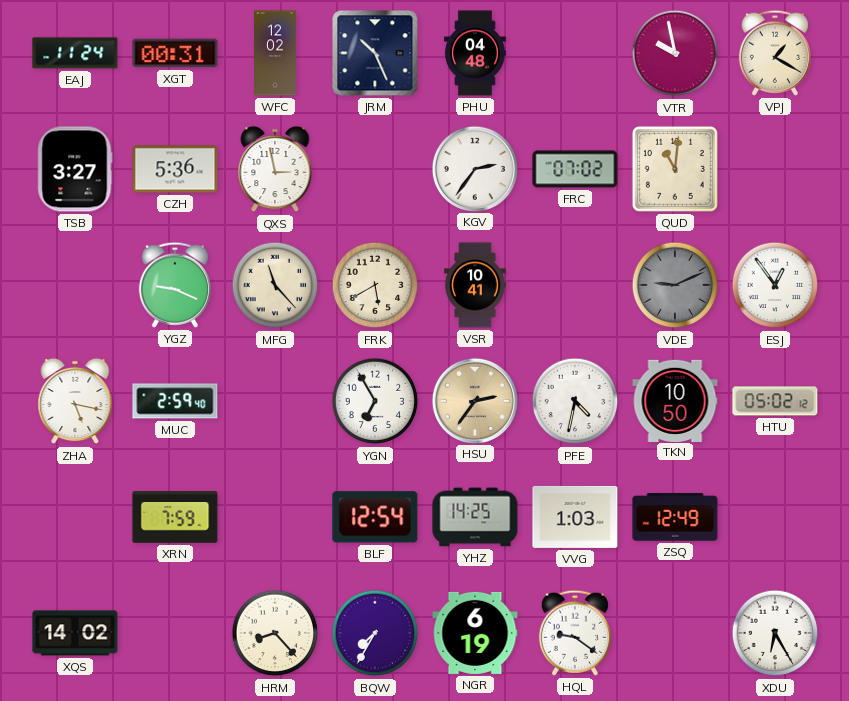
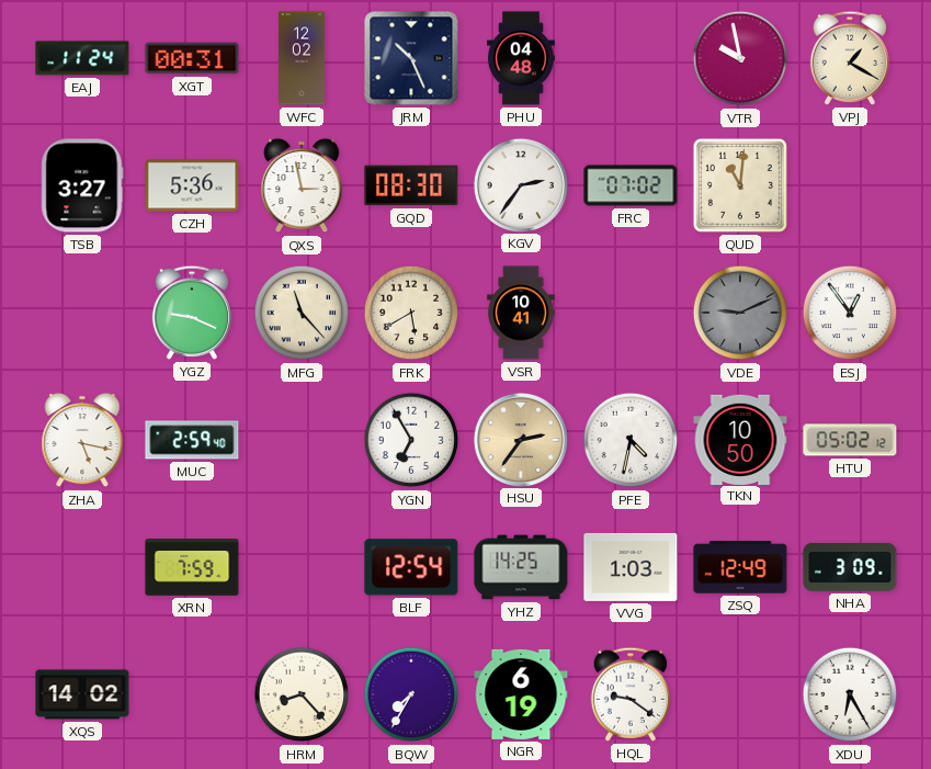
GQD: none -> 08:30 (411, 185)
NHA: none -> 3:09 (850, 567)
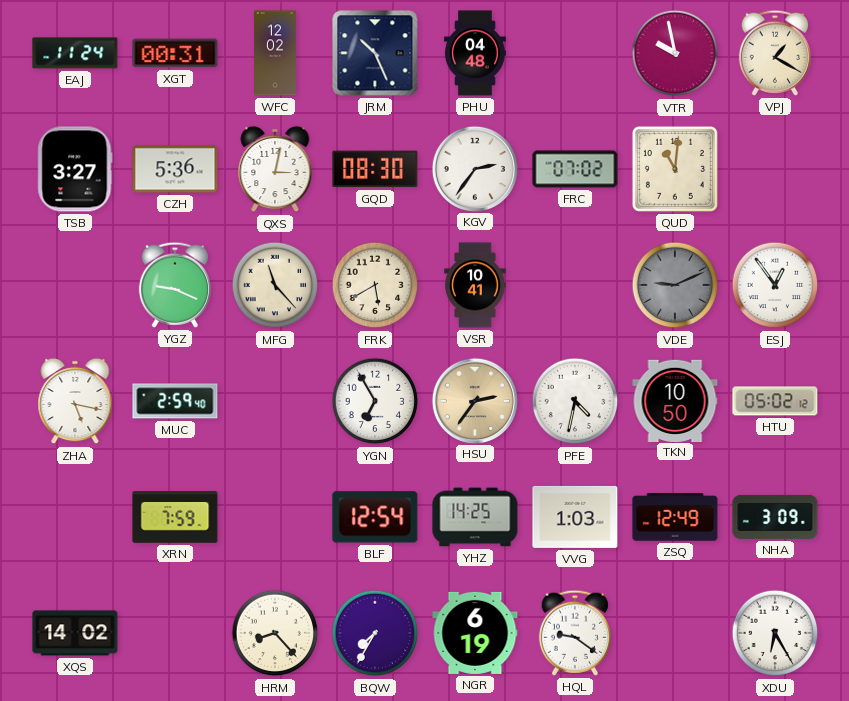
QXS: 2:58 -> 3:02 (275, 169)
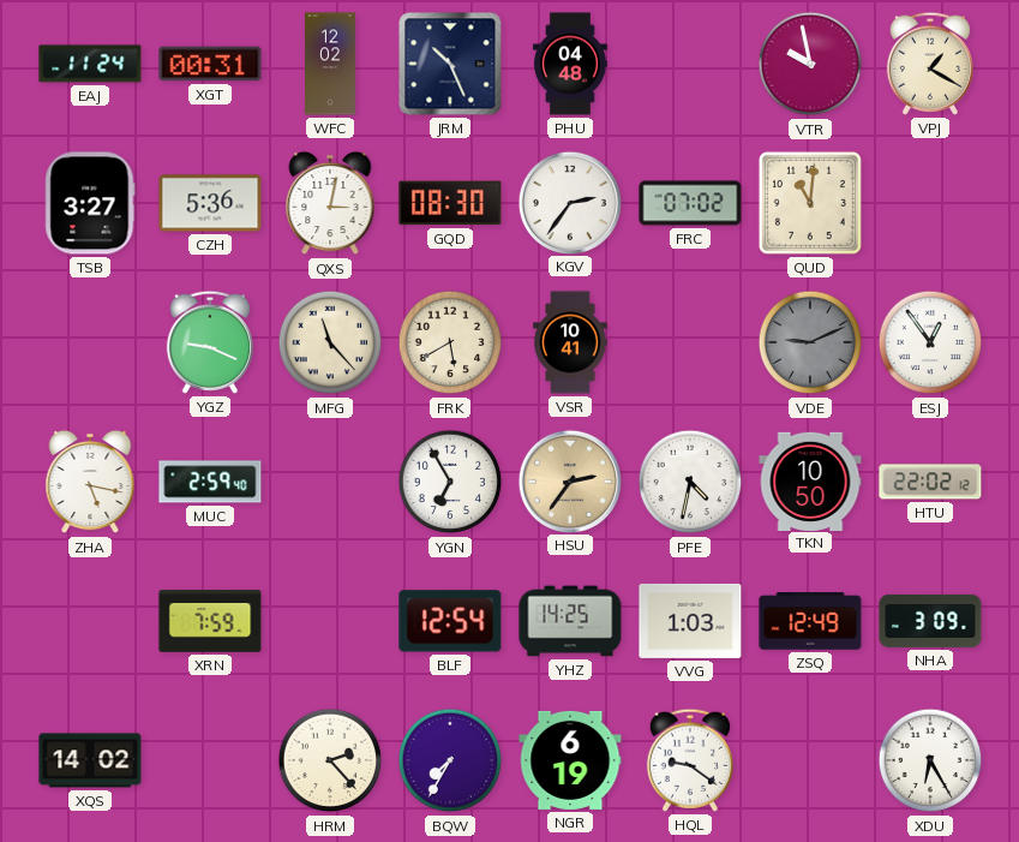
HTU: 05:02 -> 22:02 (930, 482)
HRM: 8:23 -> 2:23 (330, 760)
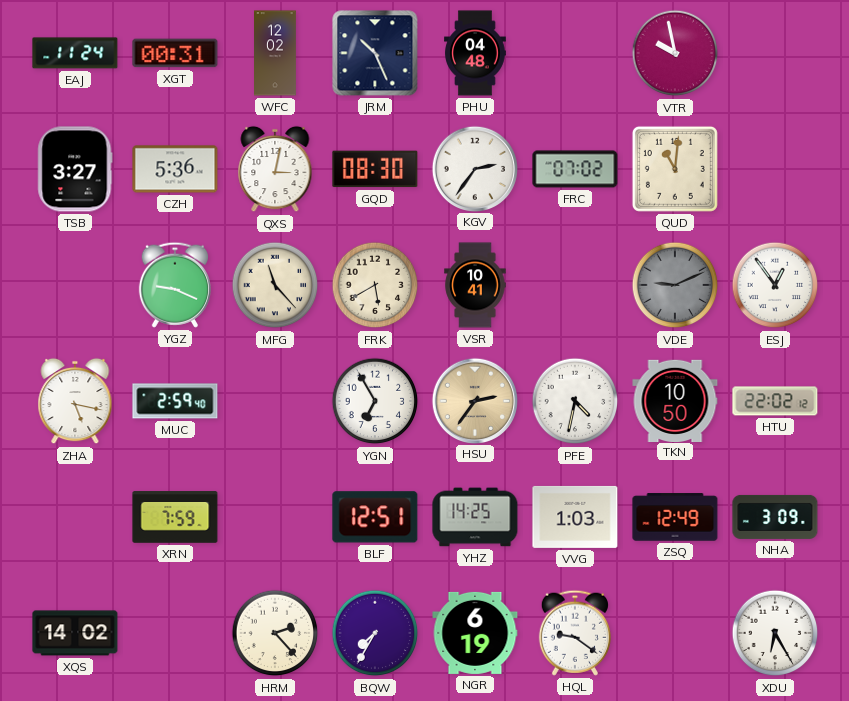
VPJ: 1:20 -> none (930, 64)
BLF: 12:54 -> 12:51 (375, 517)
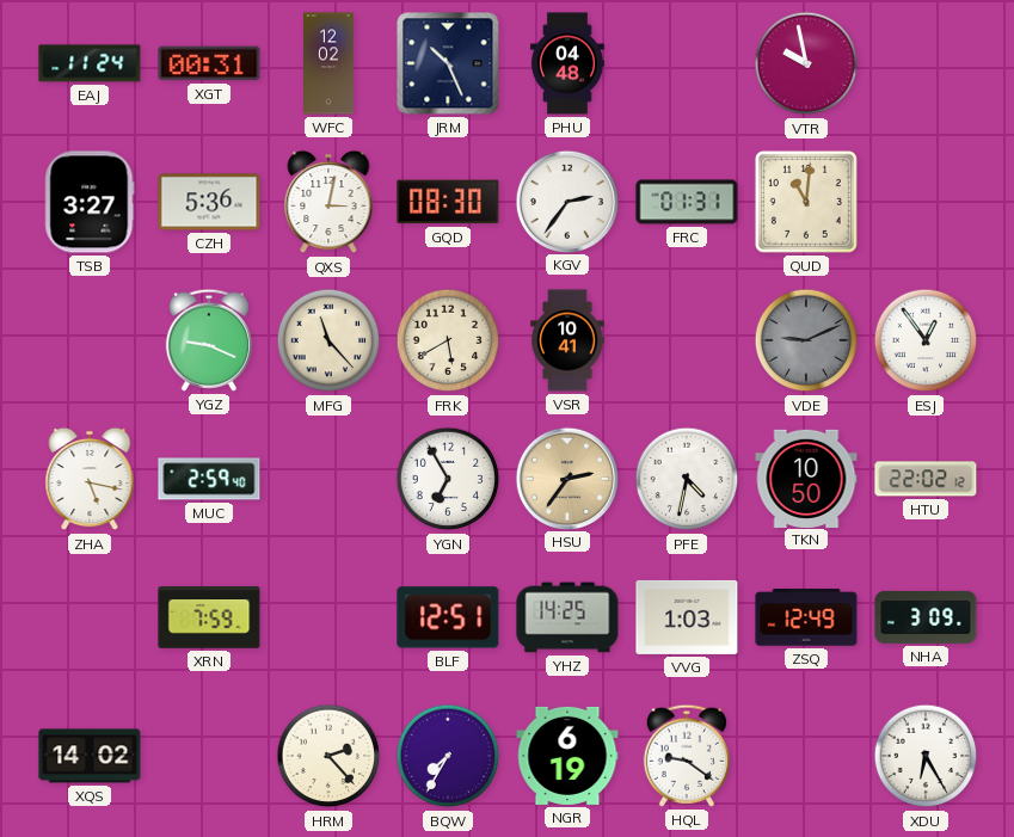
FRC: 07:02 -> 01:31 (687, 202)
